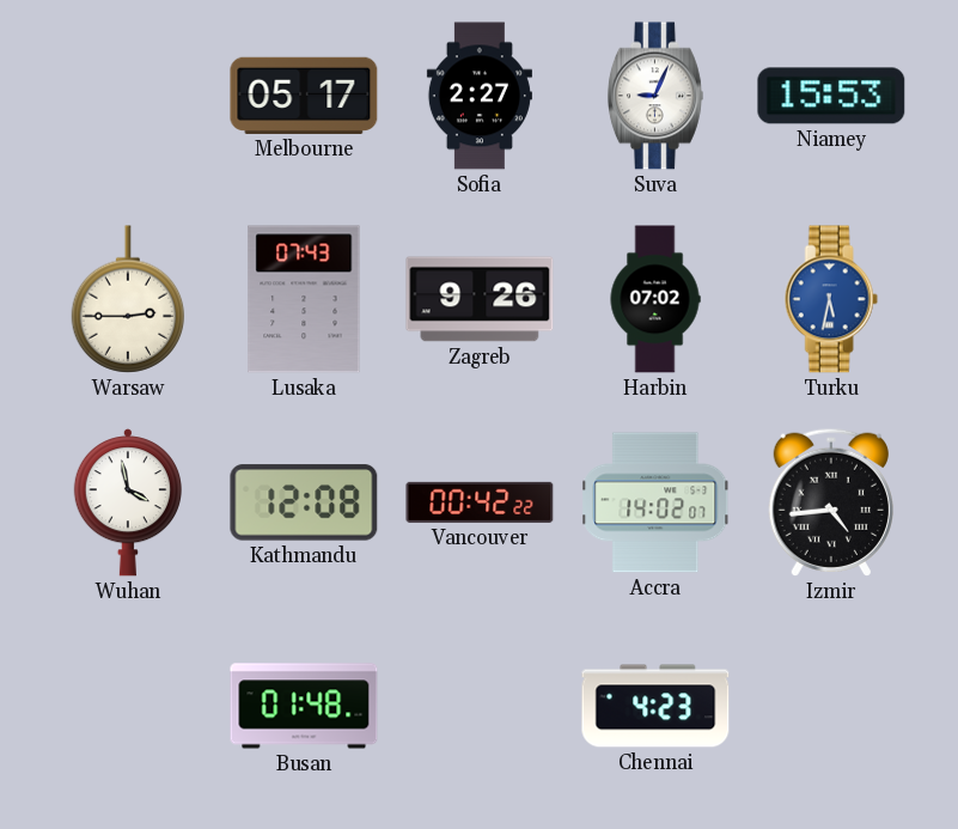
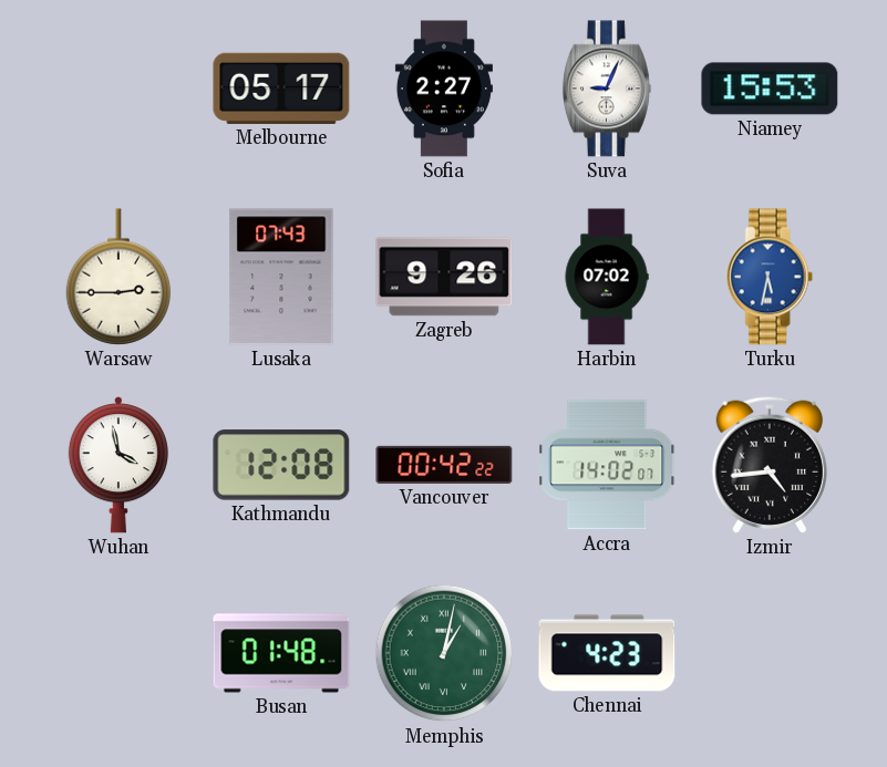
Memphis: none -> 1:02 (444, 653)
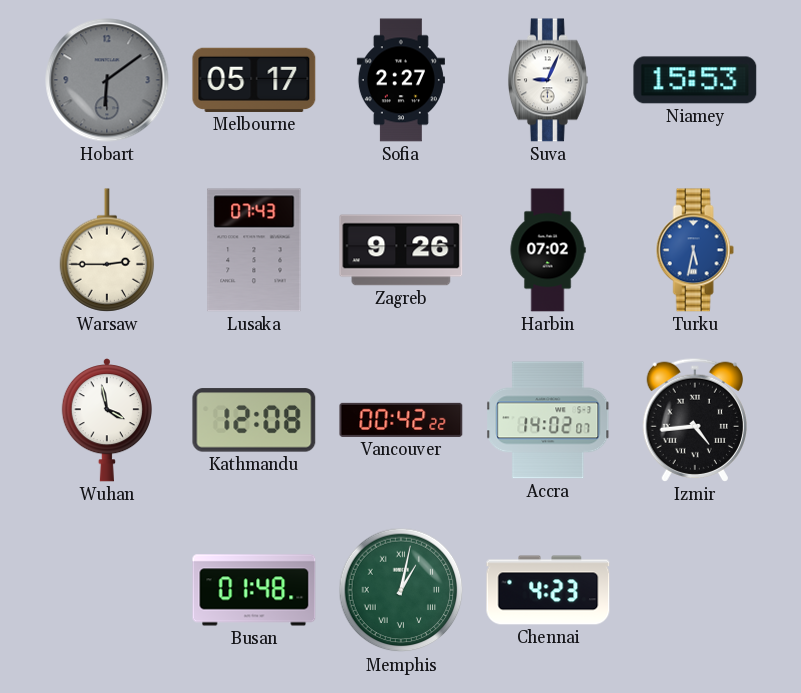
Hobart: none -> 6:09 (107, 80)
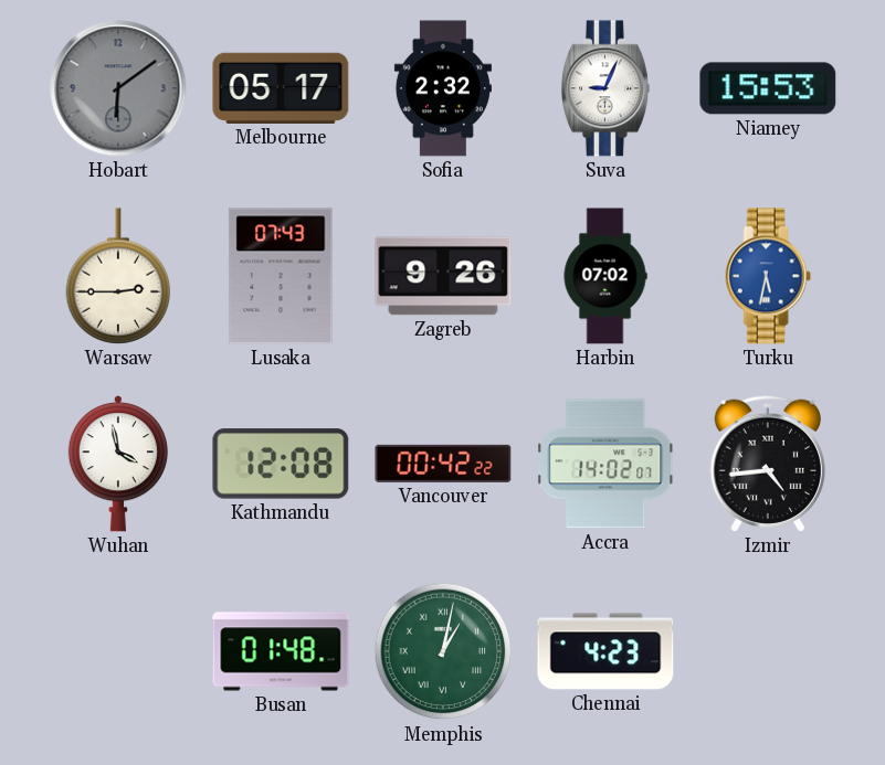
Sofia: 2:27 -> 2:32 (443, 88)
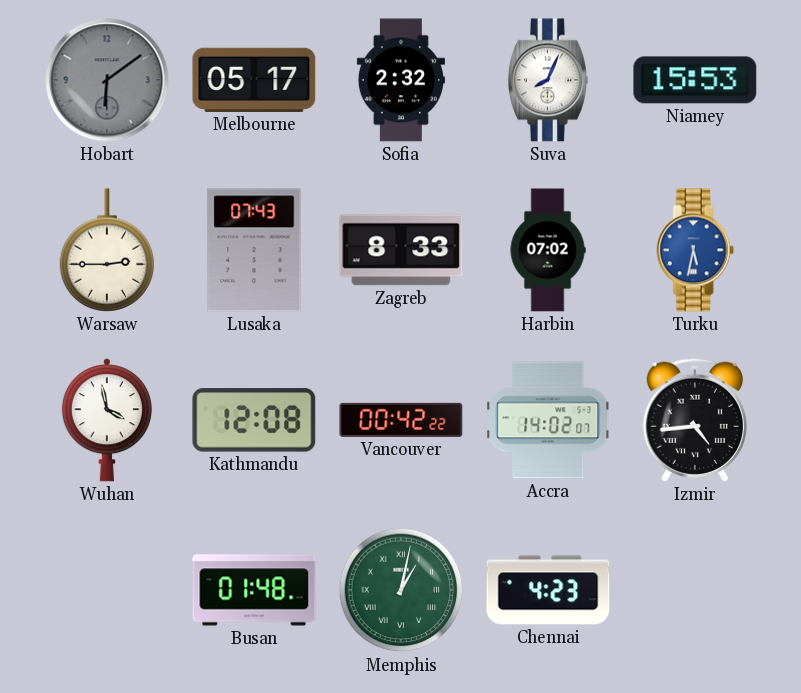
Suva: 9:04 -> 8:04 (548, 80)
Zagreb: 9:26 -> 8:33 (401, 250)
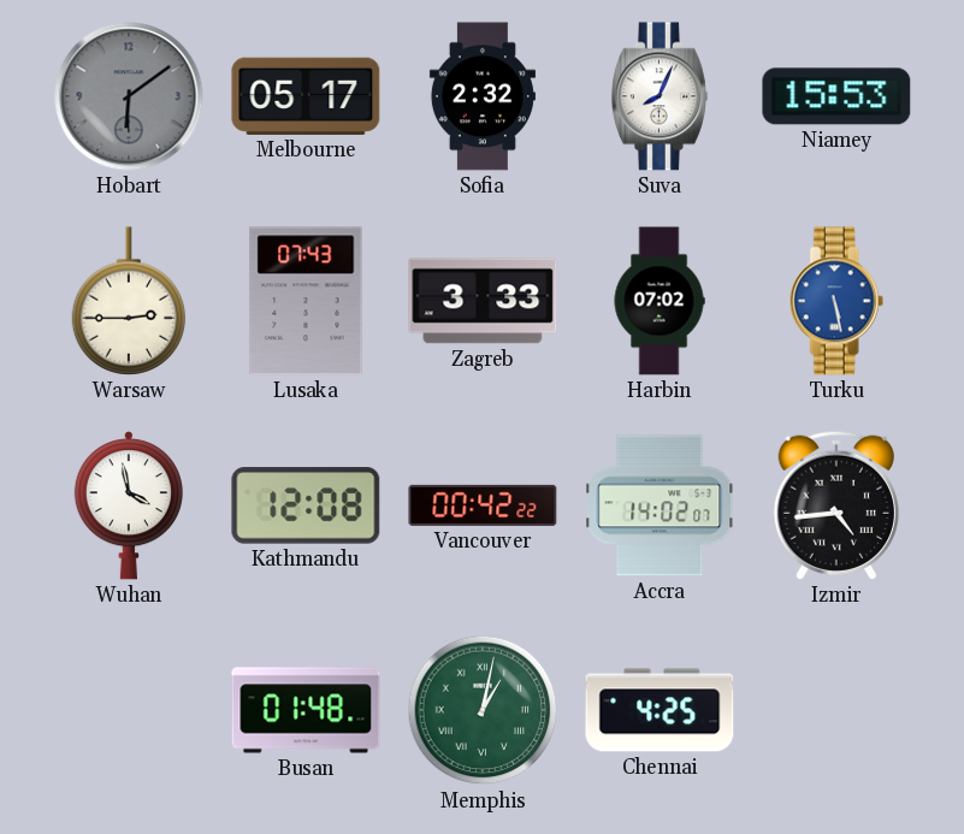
Zagreb: 8:33 -> 3:33 (483, 301)
Turku: 5:32 -> 5:28 (836, 301)
Chennai: 4:23 -> 4:25 (660, 710)
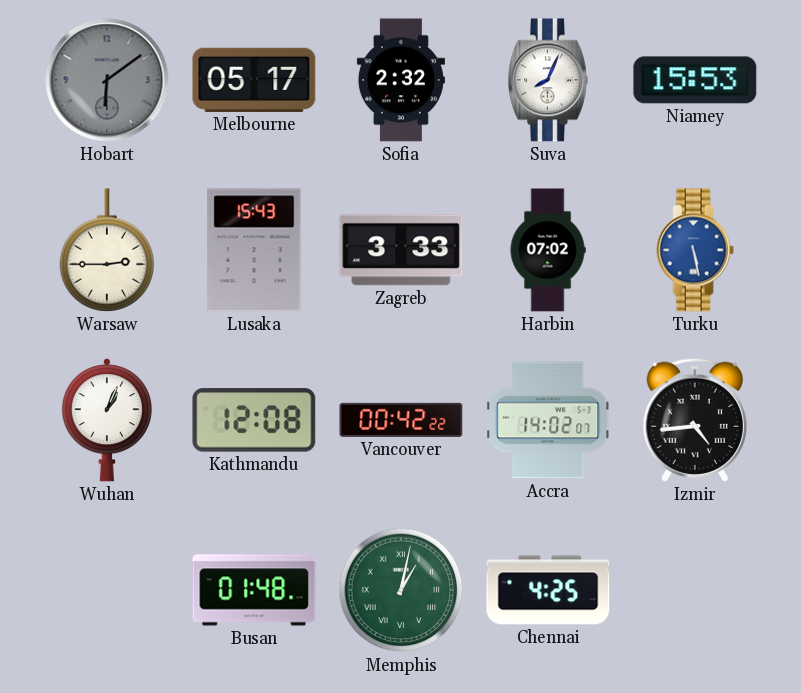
Lusaka: 07:43 -> 15:43 (254, 250)
Wuhan: 3:58 -> 1:04 (107, 420)
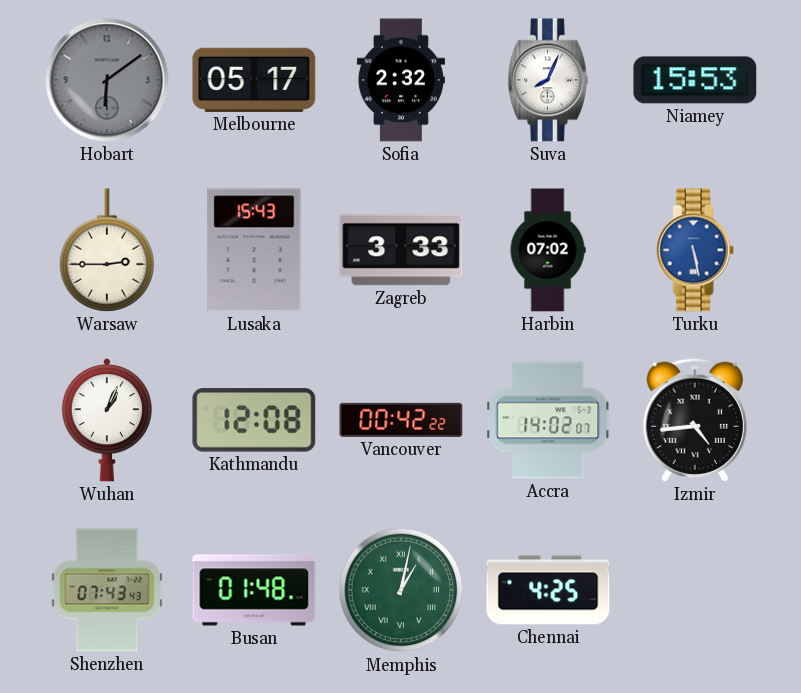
Shenzhen: none -> 07:43 (107, 590)
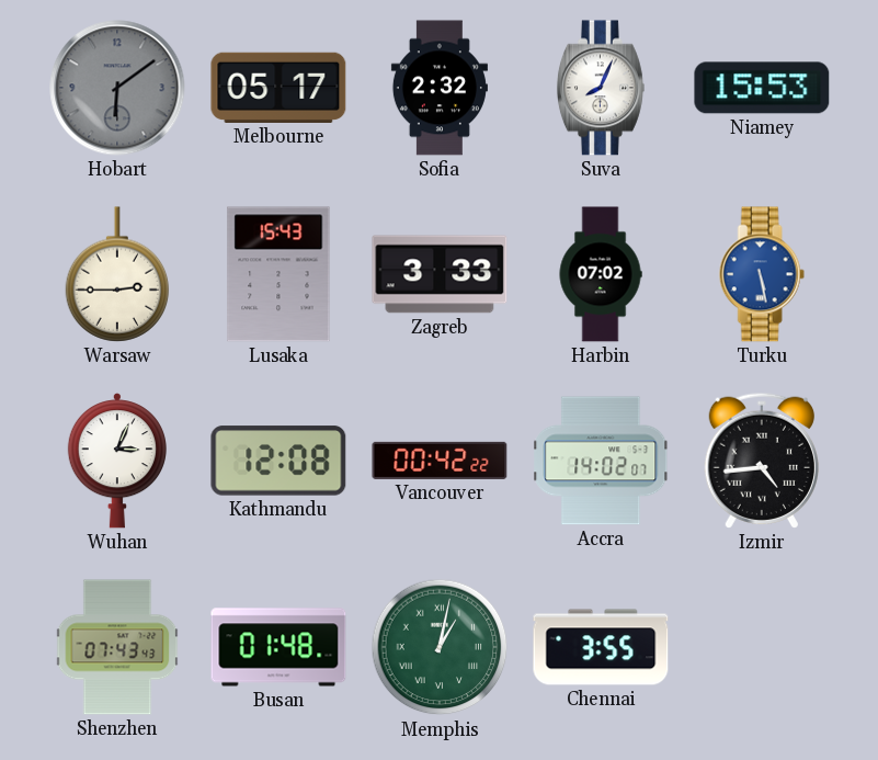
Wuhan: 1:04 -> 3:04 (117, 461)
Chennai: 4:25 -> 3:55 (601, 647)
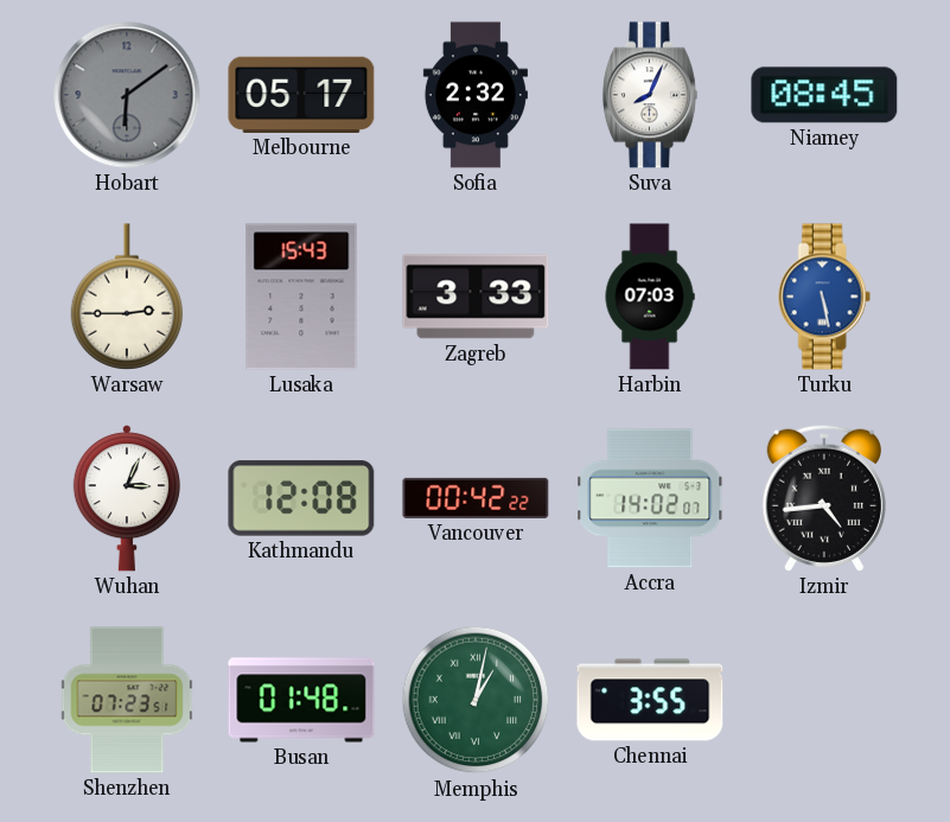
Niamey: 15:53 -> 08:45 (824, 95)
Harbin: 07:02 -> 07:03 (650, 297)
Shenzhen: 07:43 -> 07:23 (127, 700)
